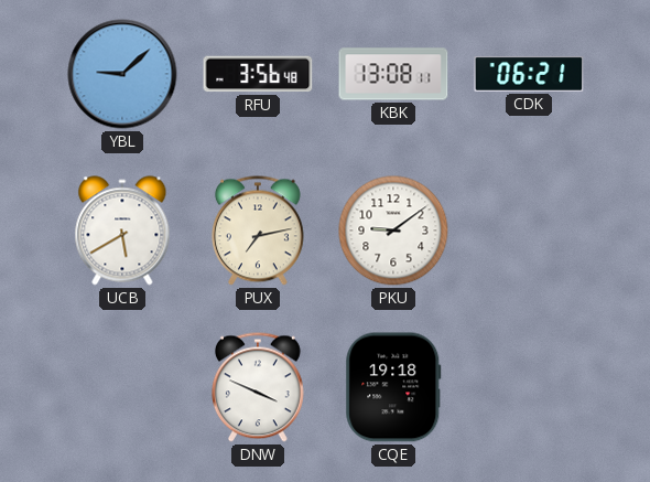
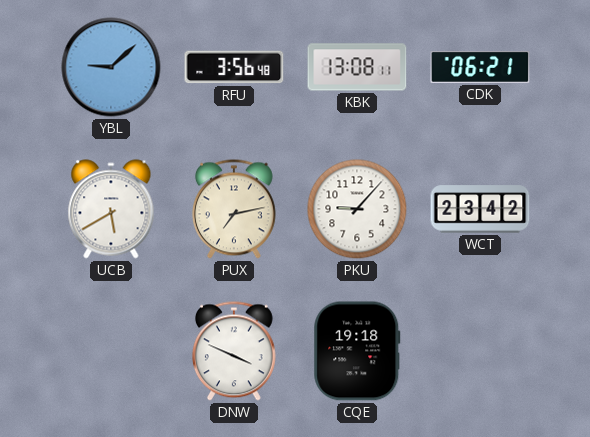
PKU: 9:09 -> 9:07 (357, 209)
WCT: none -> 23:42 (480, 209)
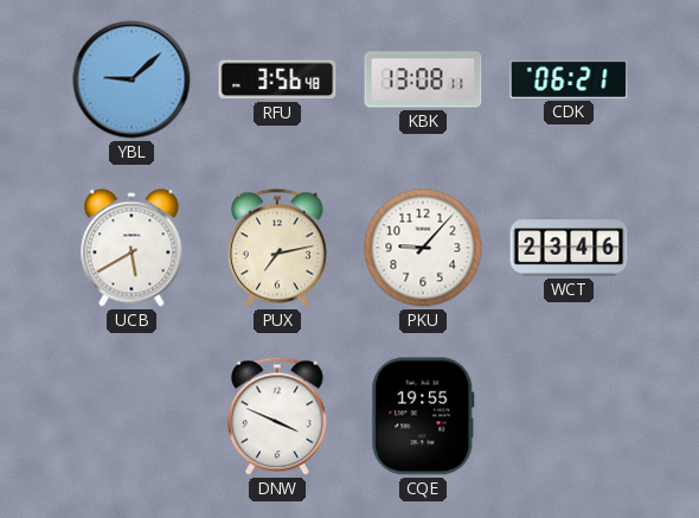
WCT: 23:42 -> 23:46 (569, 248)
CQE: 19:18 -> 19:55 (423, 416)
